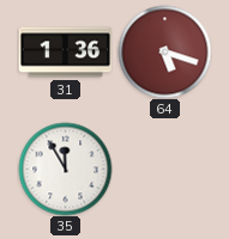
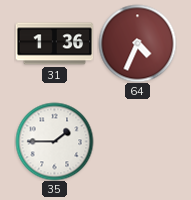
64: 5:18 -> 4:34 (137, 43)
35: 11:55 -> 1:45 (54, 141)
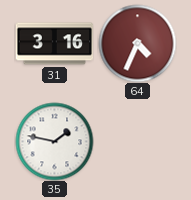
31: 1:36 -> 3:16 (54, 44)
35: 1:45 -> 1:47 (54, 141)
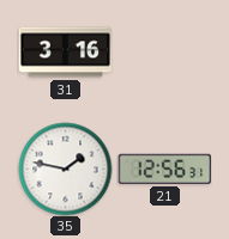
64: 4:34 -> none (137, 43)
21: none -> 12:56 (164, 168)
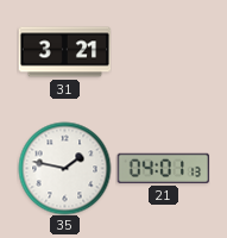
31: 3:16 -> 3:21 (64, 52)
21: 12:56 -> 04:01 (163, 168)
